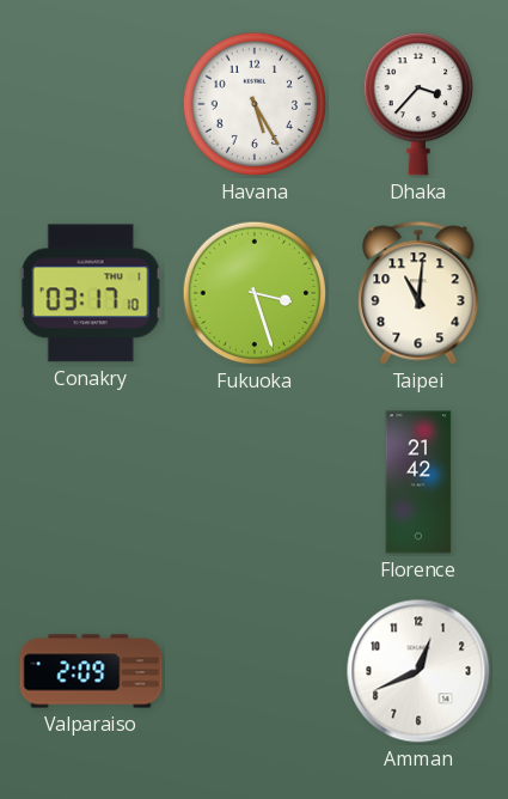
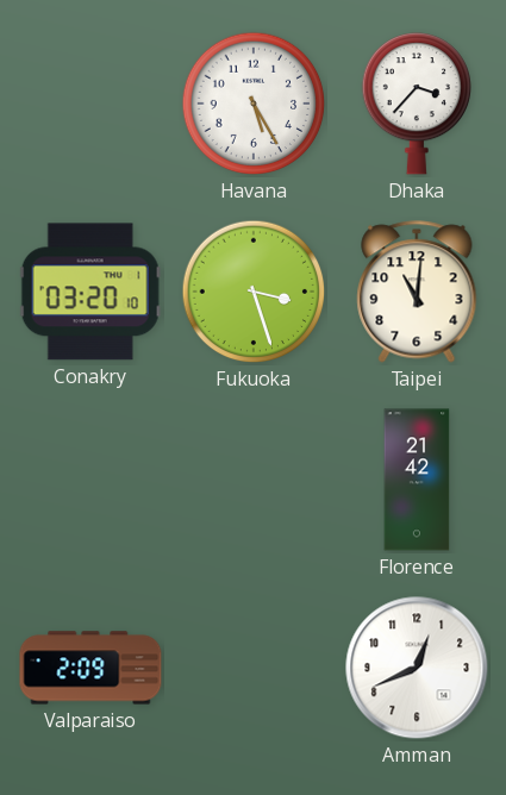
Conakry: 03:17 -> 03:20 (90, 292)
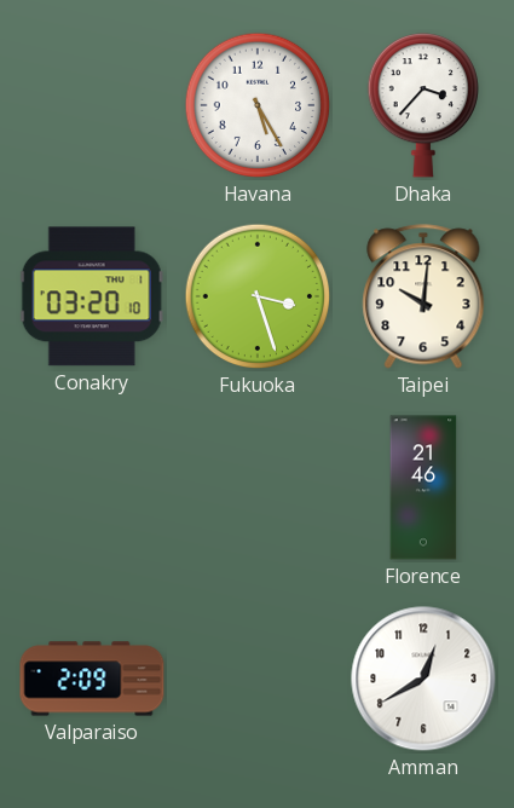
Taipei: 11:01 -> 10:01 (423, 296)
Florence: 21:42 -> 21:46 (423, 487)
Amman: 12:41 -> 12:40 (423, 679)
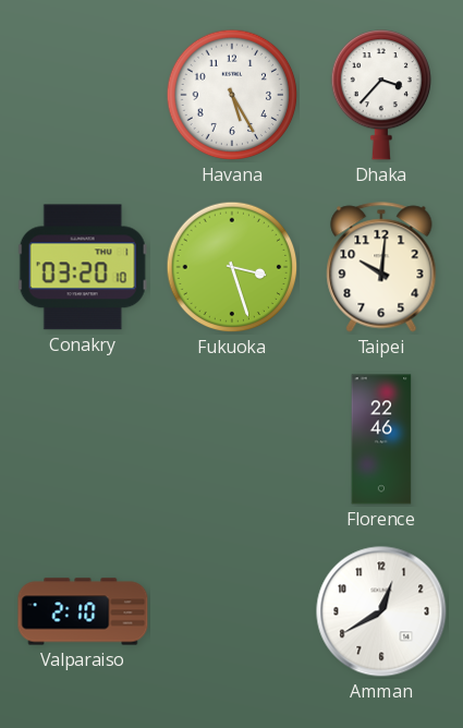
Florence: 21:46 -> 22:46 (381, 439)
Valparaiso: 2:09 -> 2:10 (83, 611)
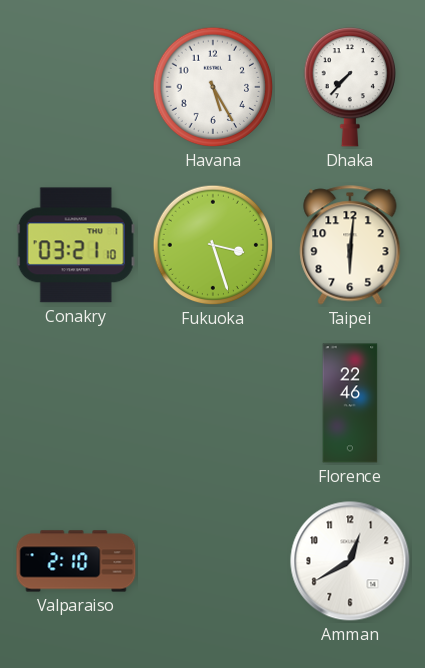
Dhaka: 3:37 -> 7:37 (349, 87)
Conakry: 03:20 -> 03:21 (76, 245)
Taipei: 10:01 -> 6:01 (350, 245)
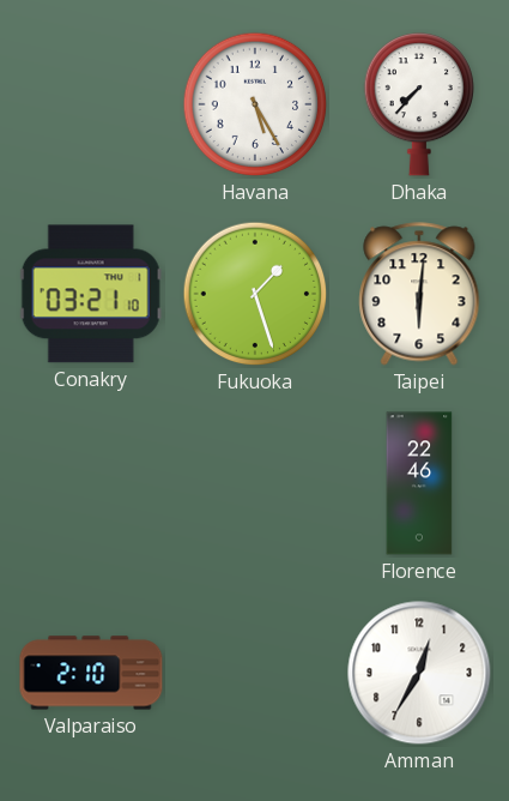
Fukuoka: 3:27 -> 1:27 (255, 294)
Amman: 12:40 -> 12:35 (419, 673)
